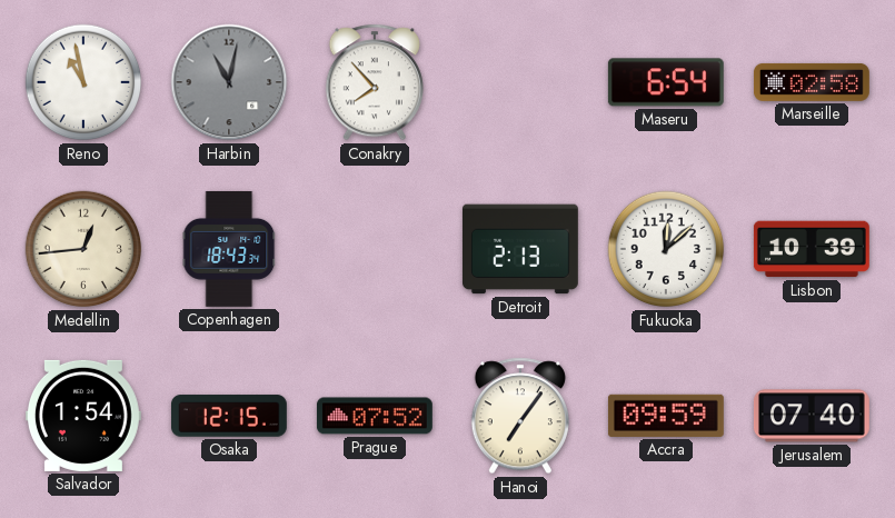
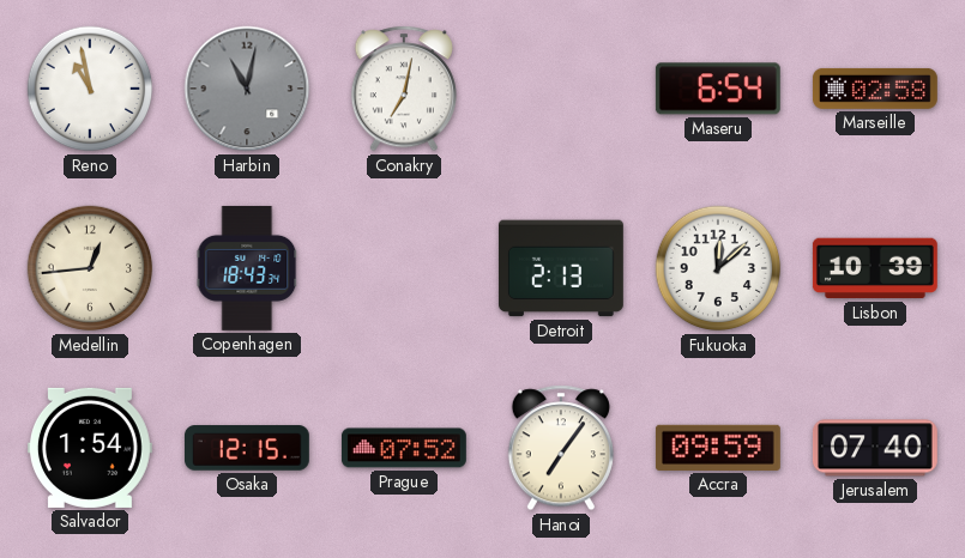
Conakry: 7:53 -> 7:02 (404, 89)
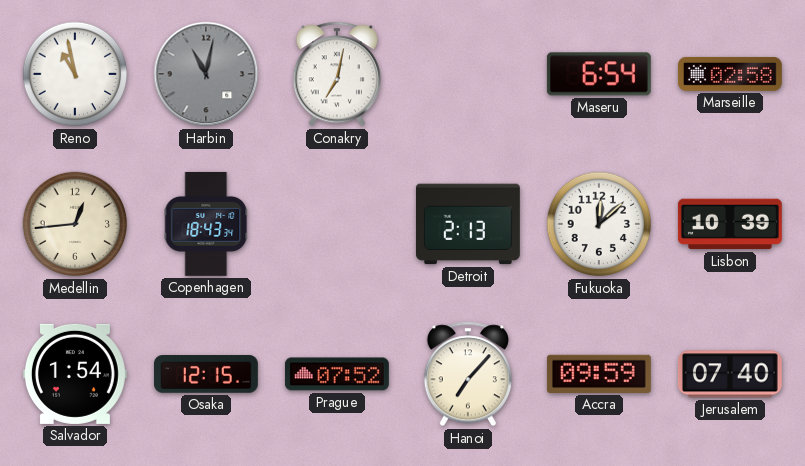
Hanoi: 7:06 -> 7:07 (468, 374)
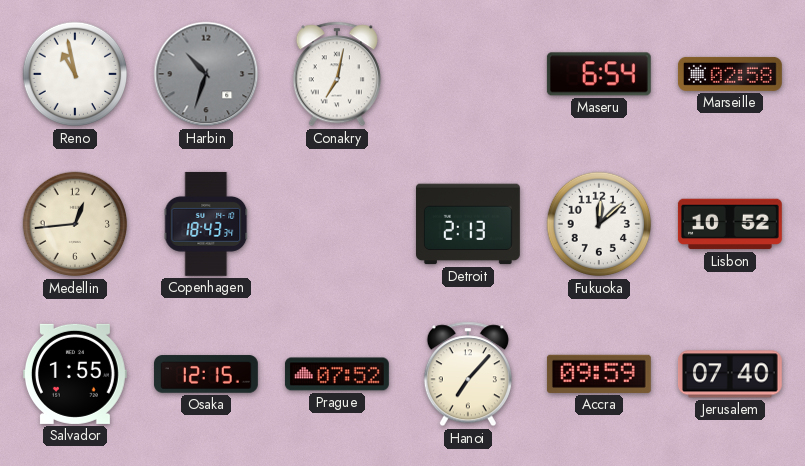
Harbin: 11:02 -> 10:33 (206, 74)
Lisbon: 10:39 -> 10:52 (730, 224)
Salvador: 1:54 -> 1:55 (75, 374)
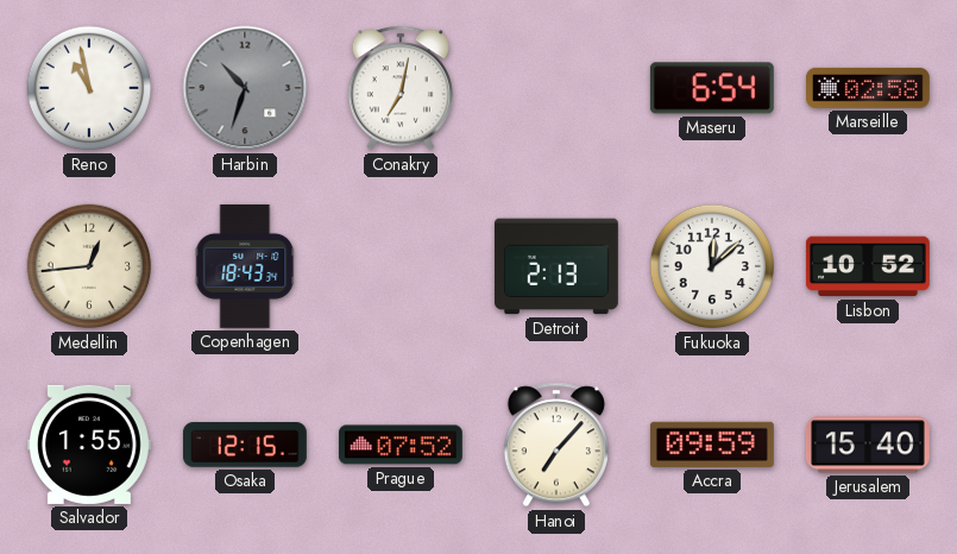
Jerusalem: 07:40 -> 15:40 (868, 445)
